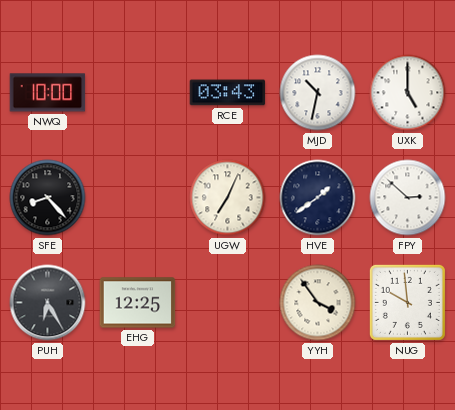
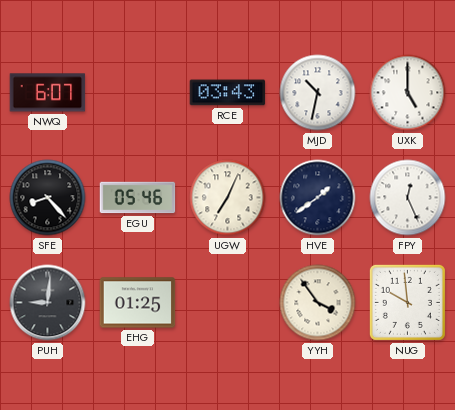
NWQ: 10:00 -> 6:07 (48, 93)
EGU: none -> 05:46 (138, 198)
FPY: 2:52 -> 12:26 (408, 198)
PUH: 6:25 -> 9:01 (48, 303)
EHG: 12:25 -> 01:25 (138, 303)
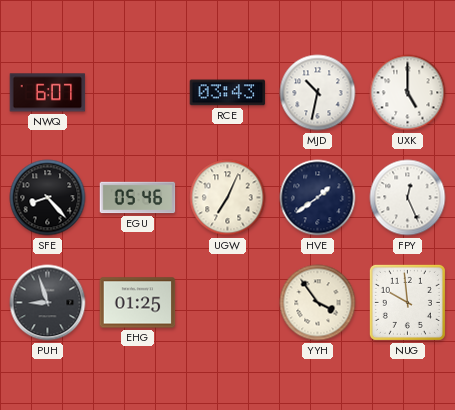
PUH: 9:01 -> 8:57 (48, 303)
